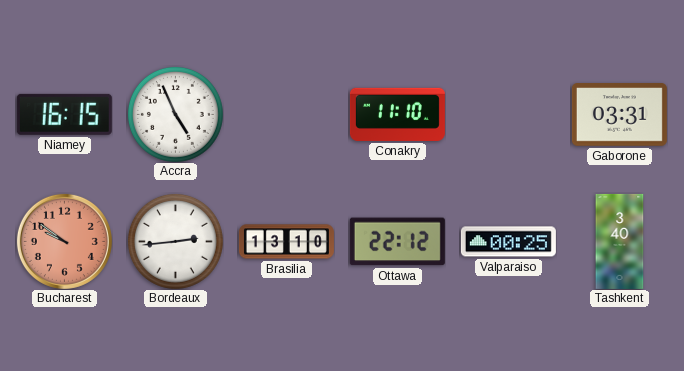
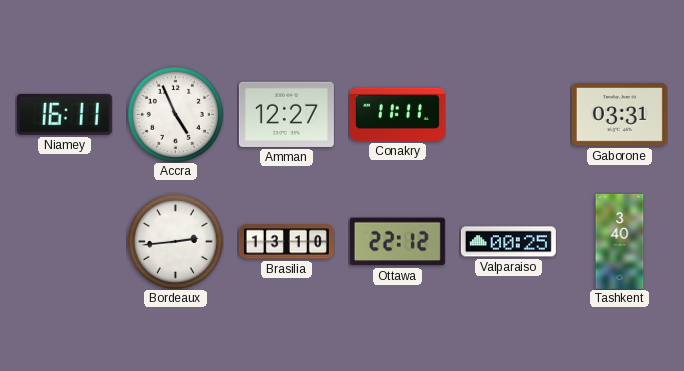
Niamey: 16:15 -> 16:11 (64, 114)
Amman: none -> 12:27 (286, 114)
Conakry: 11:10 -> 11:11 (397, 114)
Bucharest: 9:51 -> none (64, 241)
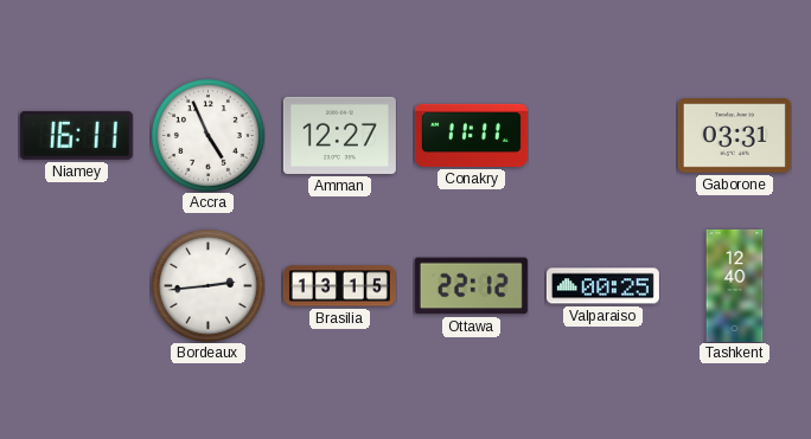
Brasilia: 13:10 -> 13:15 (339, 286)
Tashkent: 3:40 -> 12:40 (735, 285)
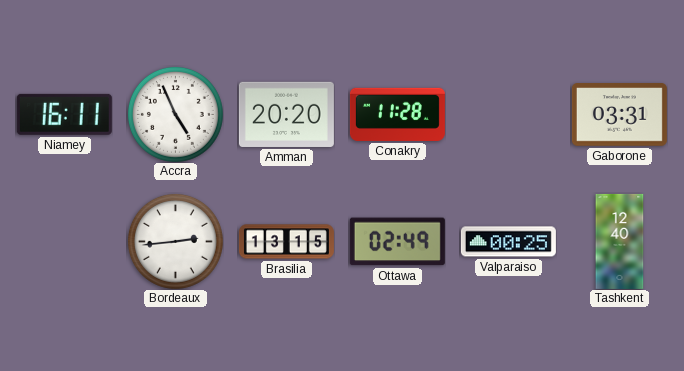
Amman: 12:27 -> 20:20 (286, 114)
Conakry: 11:11 -> 11:28 (397, 114)
Ottawa: 22:12 -> 02:49 (397, 242)
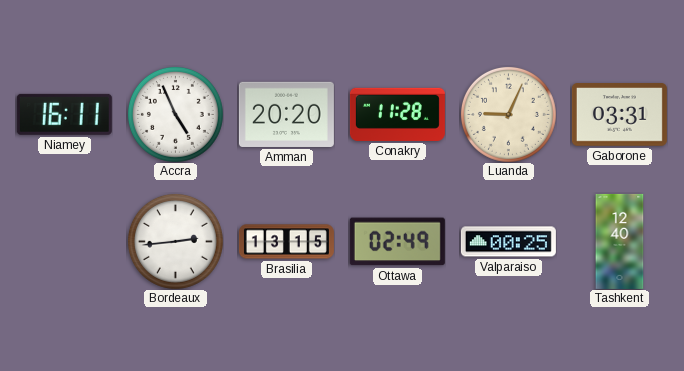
Luanda: none -> 9:04 (508, 114)
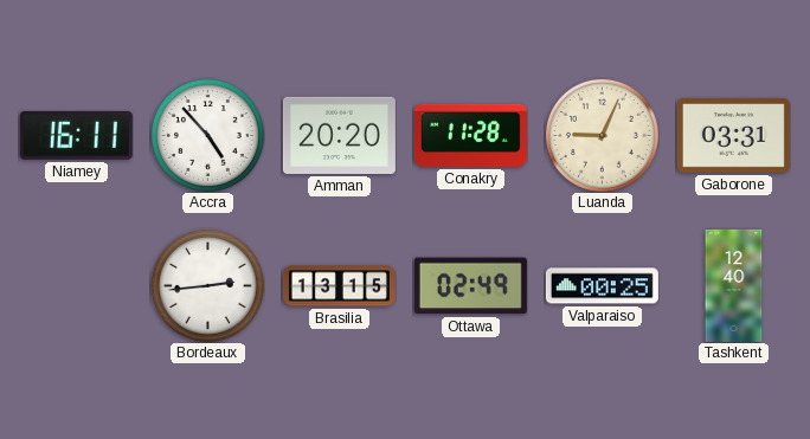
Accra: 4:56 -> 4:53 (207, 135)
